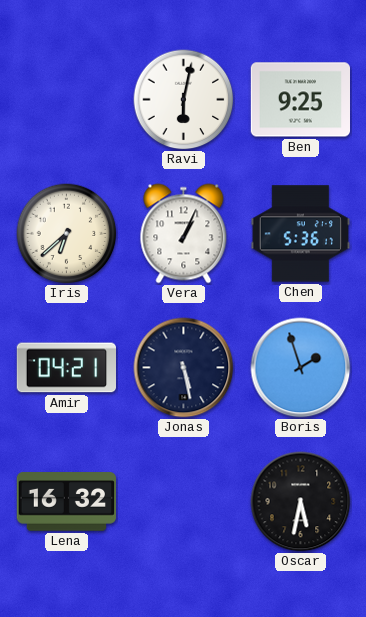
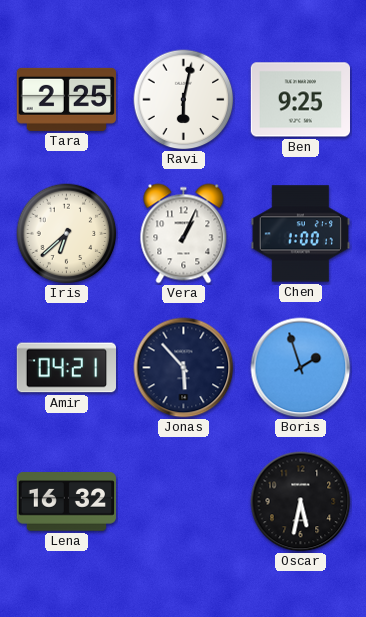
Tara: none -> 2:25 (67, 99)
Chen: 5:36 -> 1:00 (300, 234)
Jonas: 5:28 -> 5:53 (184, 368)
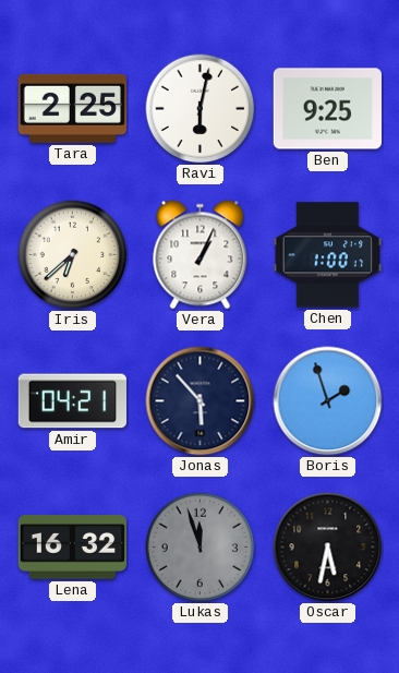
Lukas: none -> 11:57 (201, 548)
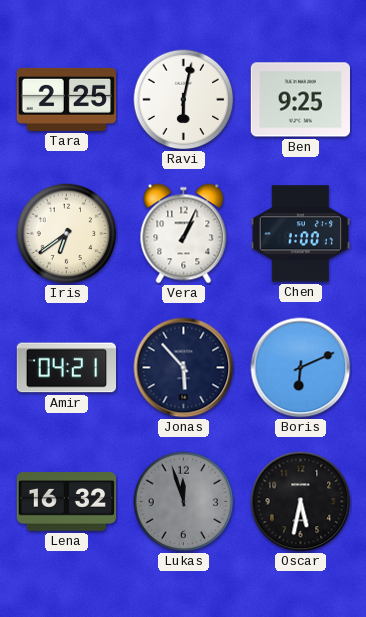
Iris: 6:38 -> 6:39 (67, 234)
Boris: 1:57 -> 6:11 (301, 368)
